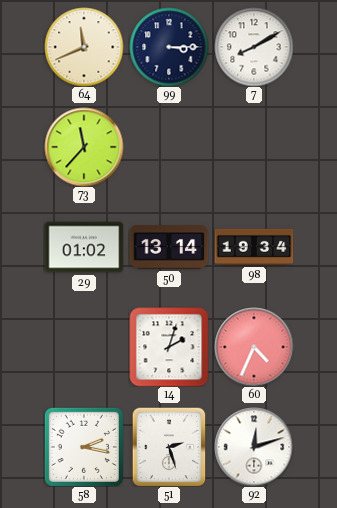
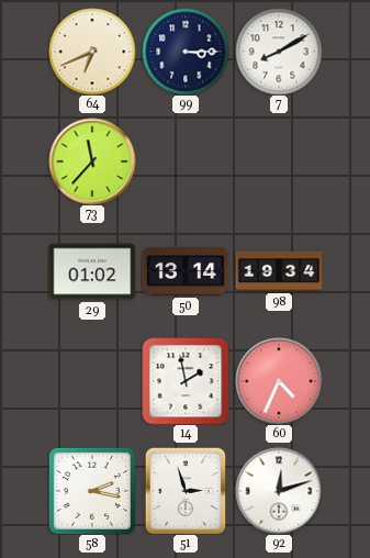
64: 11:41 -> 6:41 (92, 52)
14: 2:03 -> 1:58 (186, 381)
51: 2:27 -> 2:57 (186, 491)
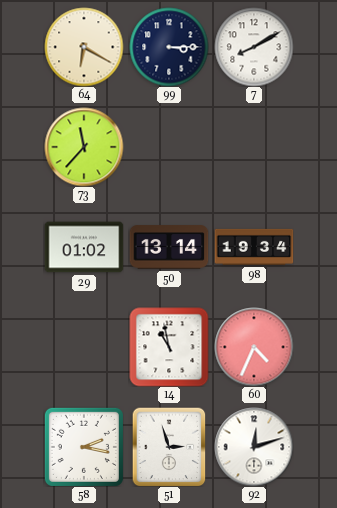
64: 6:41 -> 6:20 (84, 47)
14: 1:58 -> 10:58 (169, 347)
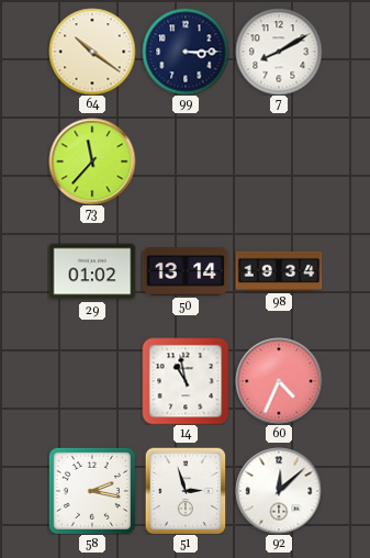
64: 6:20 -> 10:21 (92, 52)
92: 12:12 -> 12:08 (279, 491)
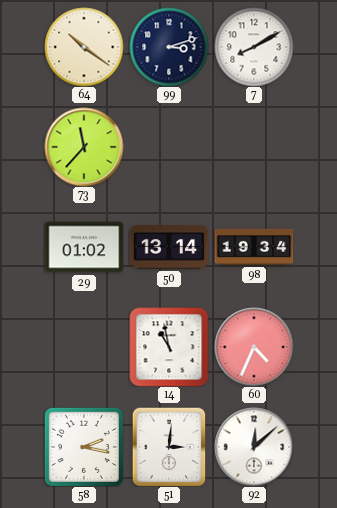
99: 3:15 -> 3:12 (169, 47)
51: 2:57 -> 3:01 (169, 447)
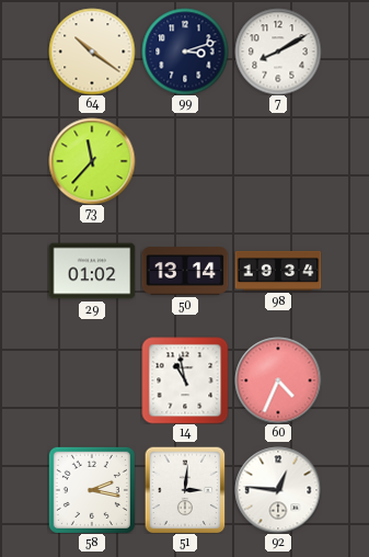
92: 12:08 -> 12:46 (278, 490)
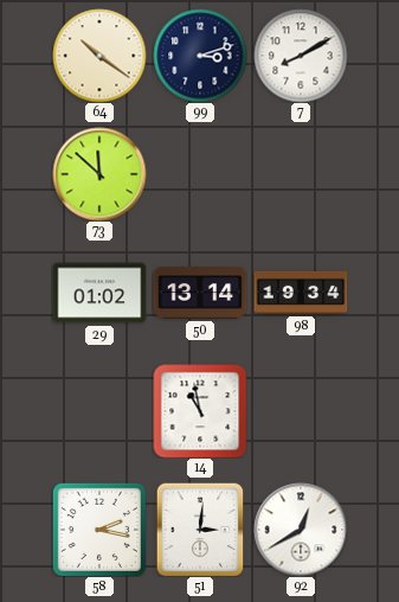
73: 11:37 -> 11:52 (99, 174)
60: 4:34 -> none (278, 380)
92: 12:46 -> 12:40 (301, 530)
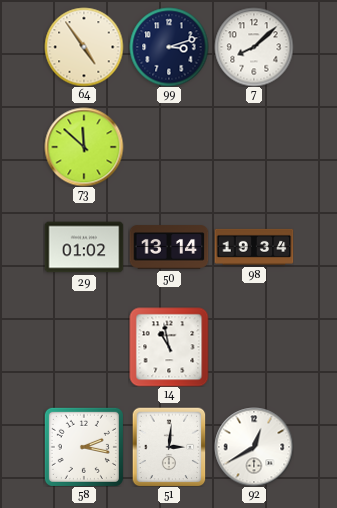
64: 10:21 -> 4:54 (84, 47)
7: 8:10 -> 8:08 (254, 47)
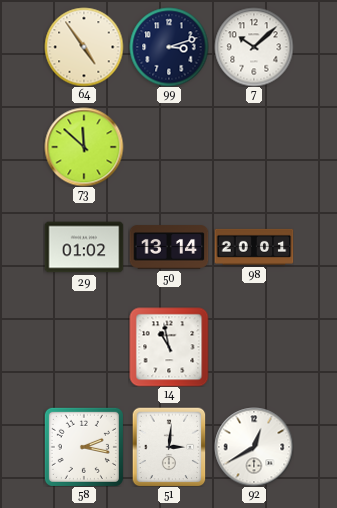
7: 8:08 -> 10:08 (254, 47)
98: 19:34 -> 20:01 (254, 247)
